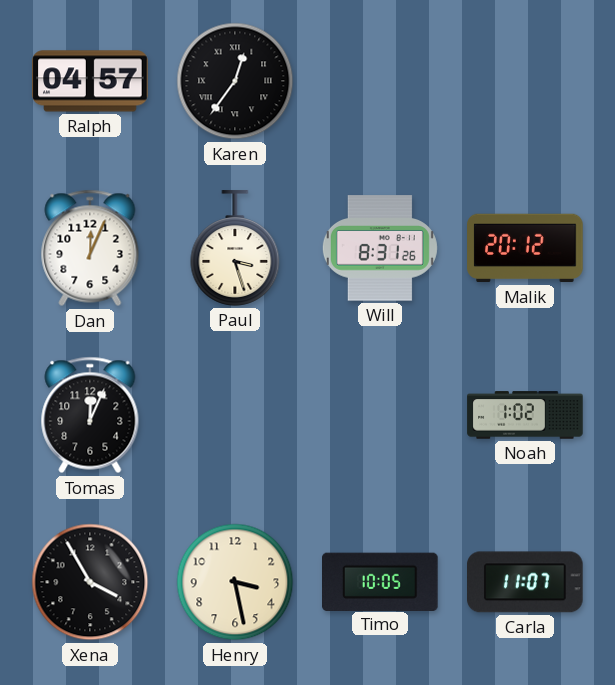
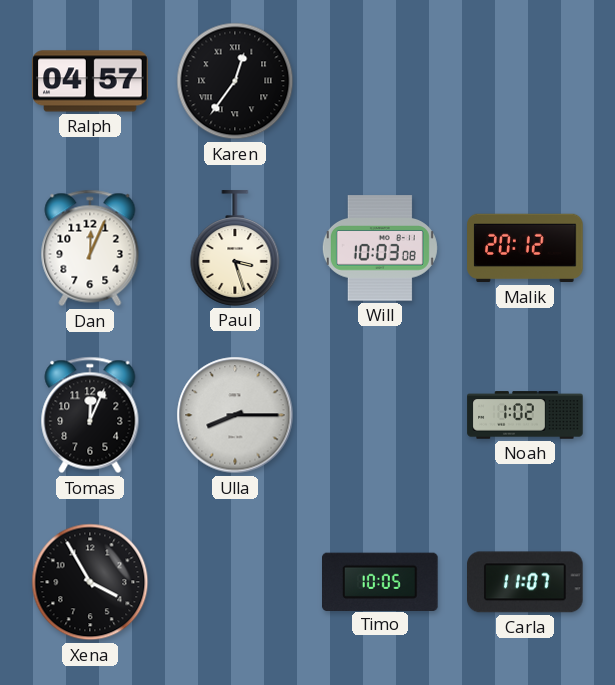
Will: 8:31 -> 10:03 (380, 248)
Ulla: none -> 8:15 (235, 415)
Henry: 3:28 -> none (235, 582)
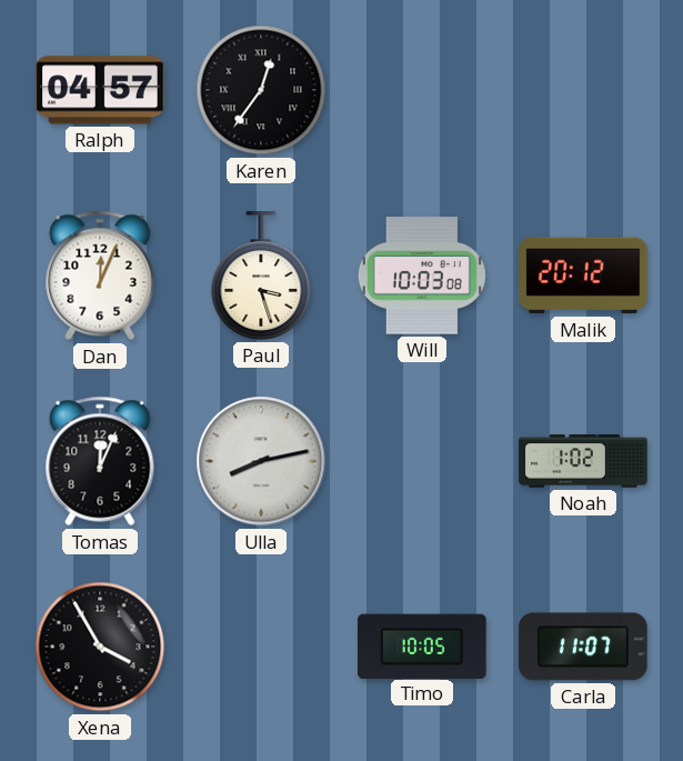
Ulla: 8:15 -> 8:13 (261, 461)
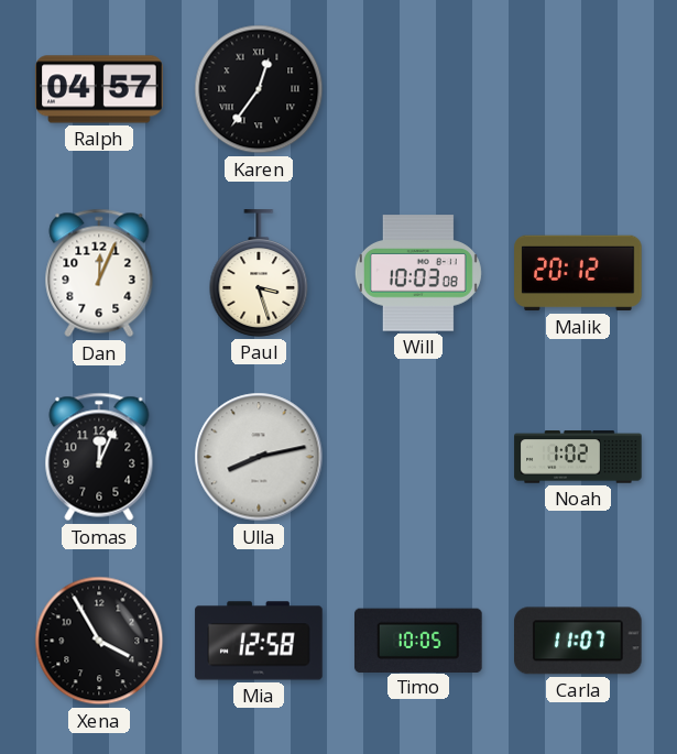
Mia: none -> 12:58 (259, 641)
